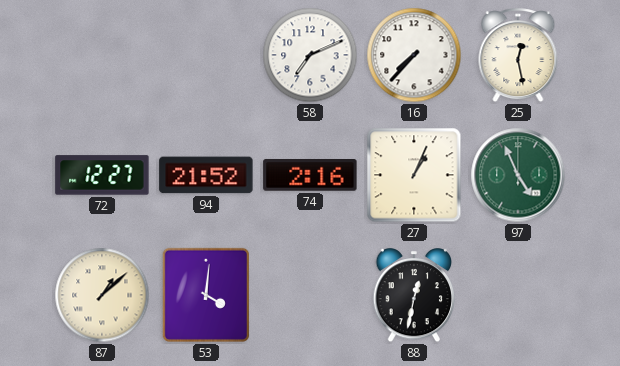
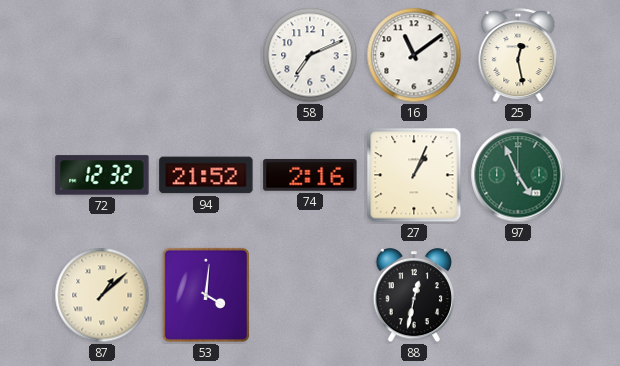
16: 7:37 -> 11:09 (414, 55)
72: 12:27 -> 12:32 (102, 175)
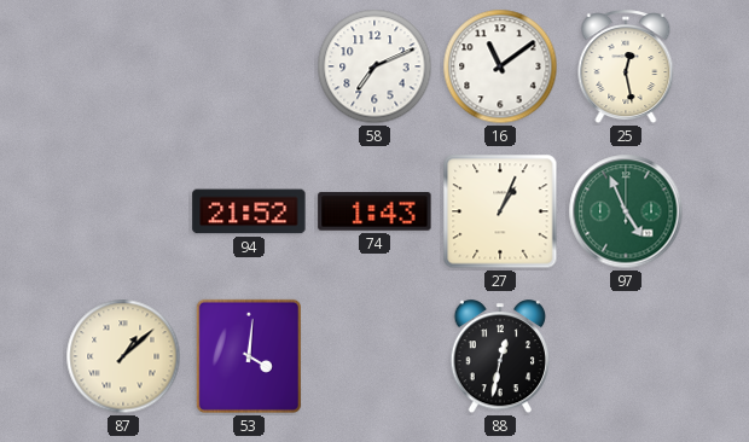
72: 12:32 -> none (102, 175)
74: 2:16 -> 1:43 (374, 211)
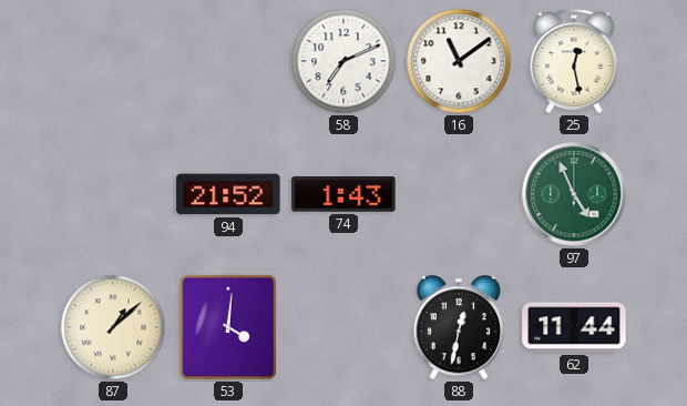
27: 1:04 -> none (500, 211)
62: none -> 11:44 (574, 327)
